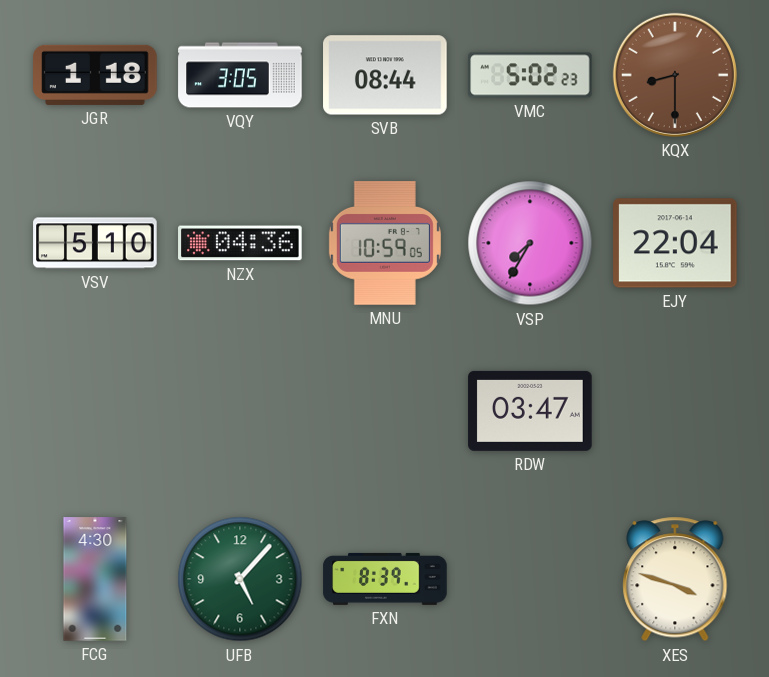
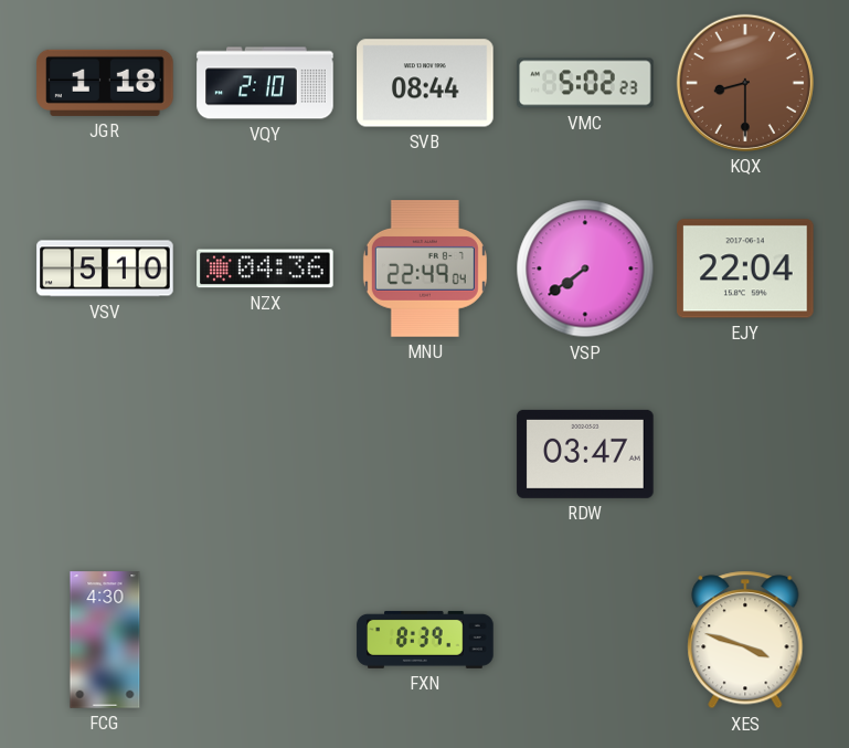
VQY: 3:05 -> 2:10 (265, 83)
MNU: 10:59 -> 22:49 (425, 268)
VSP: 7:35 -> 7:39 (585, 268)
UFB: 5:07 -> none (240, 579)
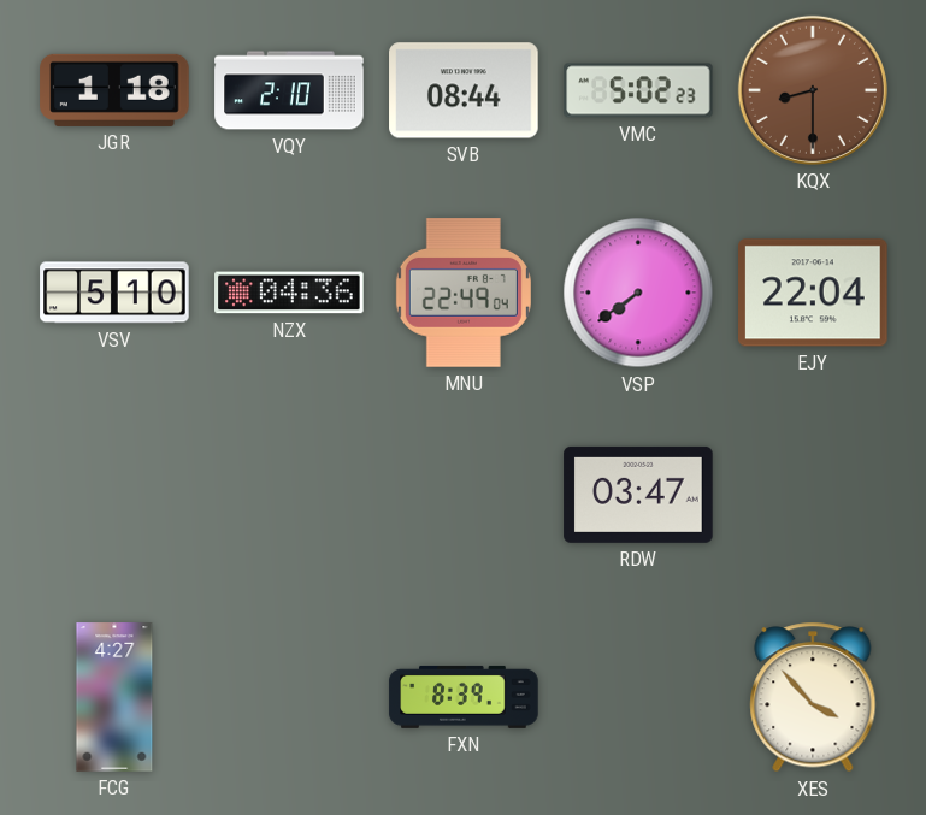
FCG: 4:30 -> 4:27 (114, 697)
XES: 3:48 -> 3:53 (813, 697)
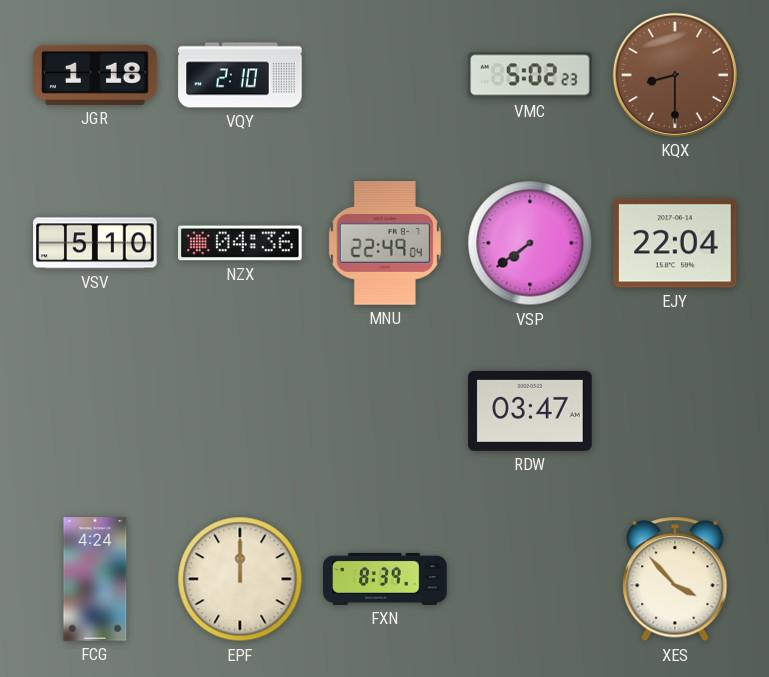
SVB: 08:44 -> none (464, 90)
FCG: 4:27 -> 4:24 (95, 579)
EPF: none -> 12:00 (240, 579)
